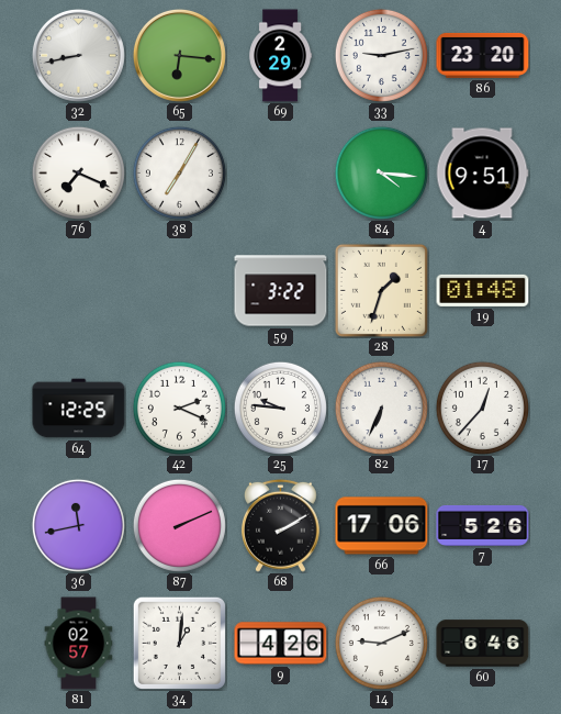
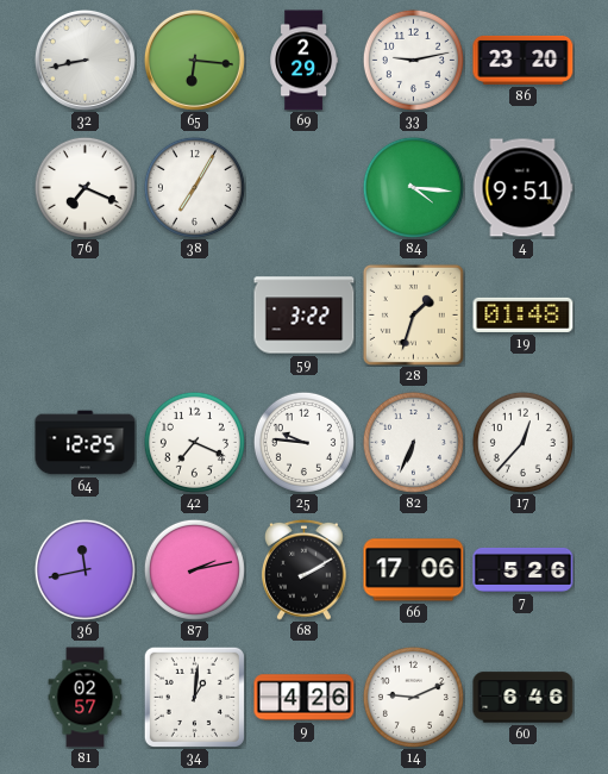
42: 2:19 -> 7:19 (194, 442)
87: 2:11 -> 2:13 (194, 569)
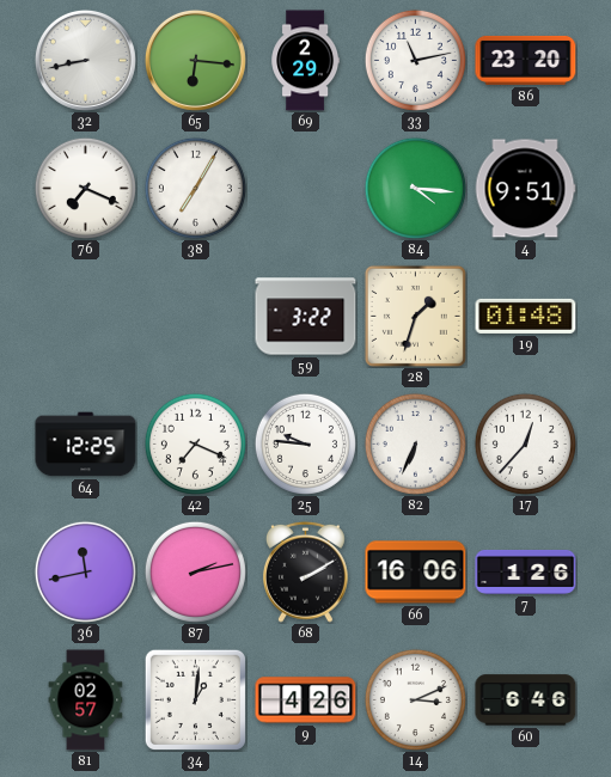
33: 9:13 -> 11:13 (415, 60)
66: 17:06 -> 16:06 (416, 573)
7: 5:26 -> 1:26 (526, 571)
14: 9:11 -> 3:11 (415, 699)
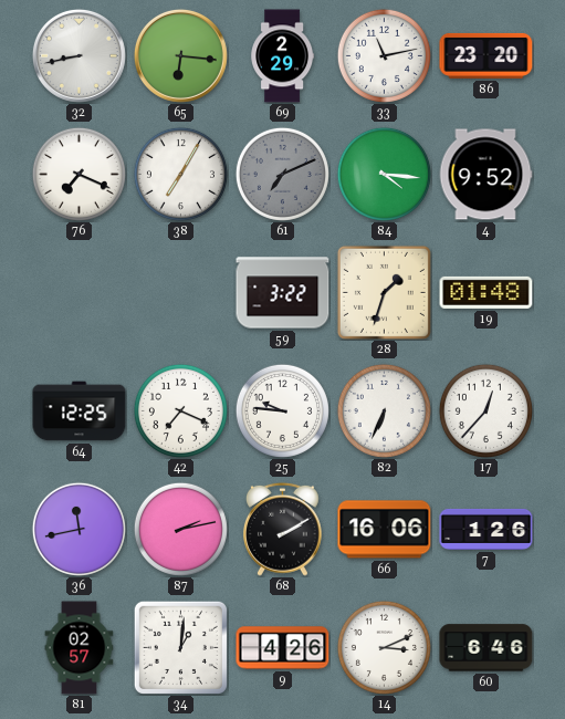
61: none -> 7:11 (282, 174)
4: 9:51 -> 9:52 (485, 175)
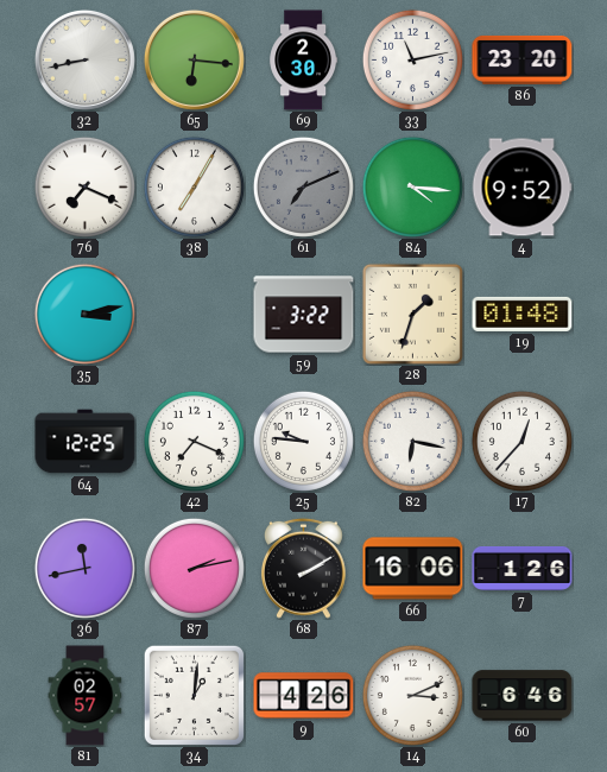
69: 2:29 -> 2:30 (304, 61)
35: none -> 3:13 (84, 314)
82: 6:34 -> 6:17 (412, 441)
